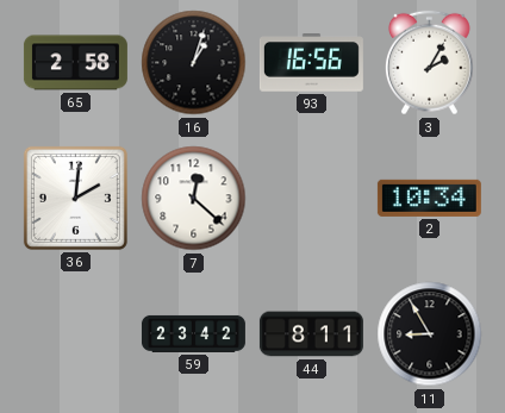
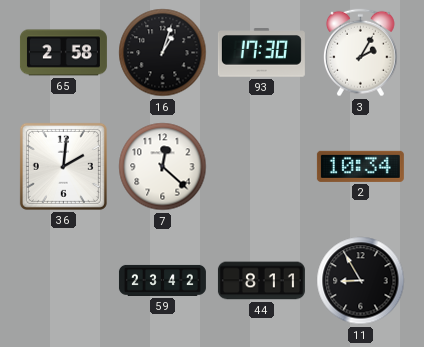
93: 16:56 -> 17:30 (261, 53)
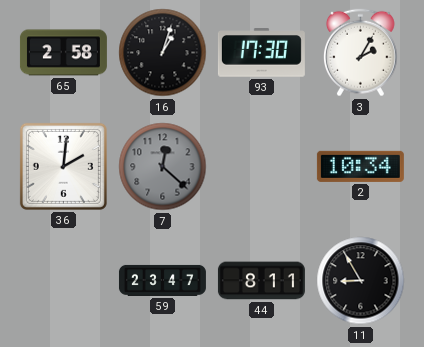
7 dial: white -> grey (163, 167)
59: 23:42 -> 23:47 (162, 280)
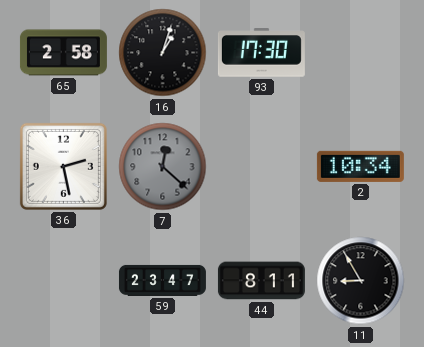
3: 2:05 -> none (361, 53)
36: 2:01 -> 2:28 (63, 166)
